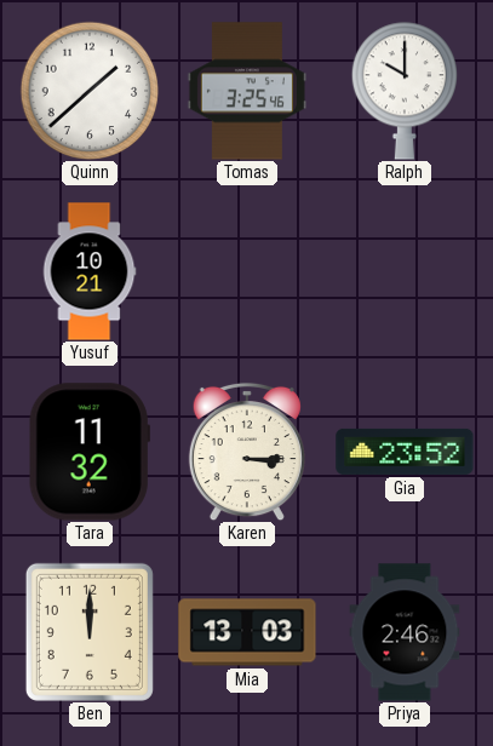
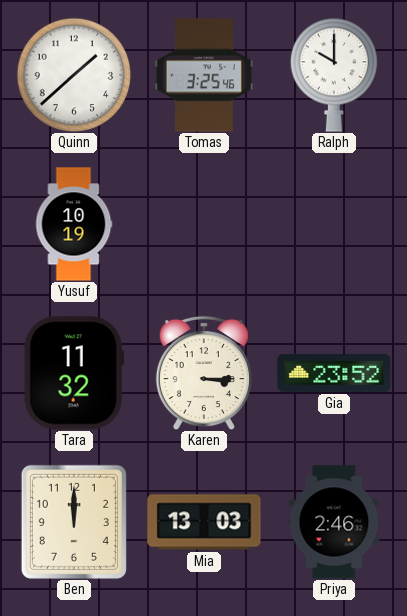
Yusuf: 10:21 -> 10:19 (74, 224)
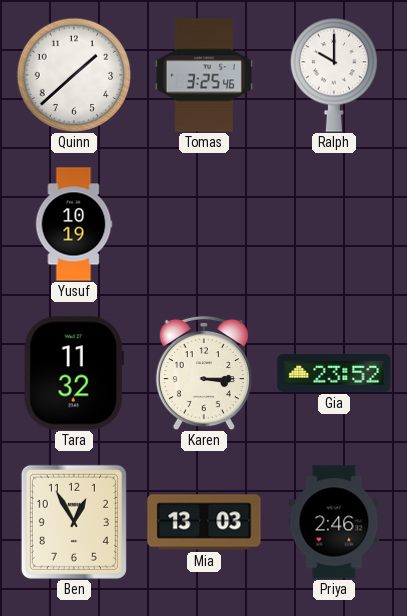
Ben: 12:00 -> 12:55 (74, 522)
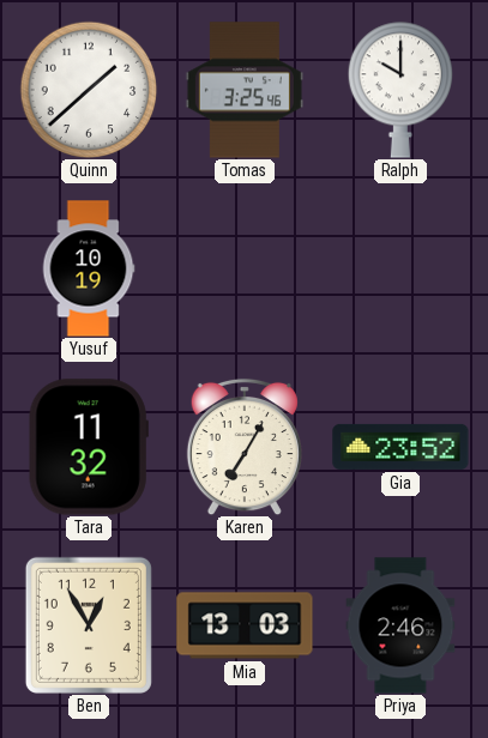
Karen: 3:15 -> 7:05 (245, 447)
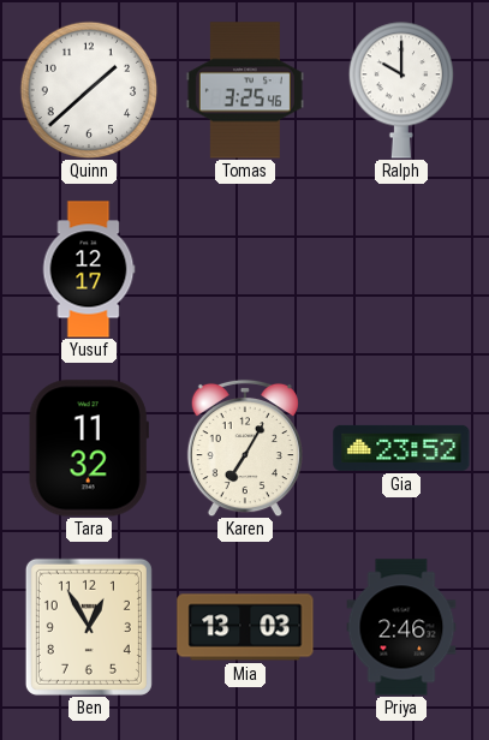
Yusuf: 10:19 -> 12:17 (89, 269)
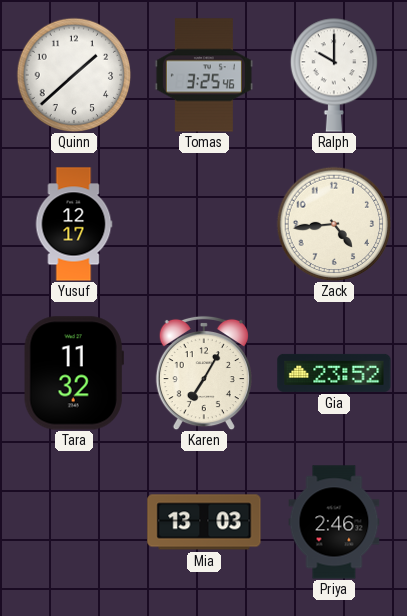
Zack: none -> 4:44 (334, 224)
Ben: 12:55 -> none (89, 627)
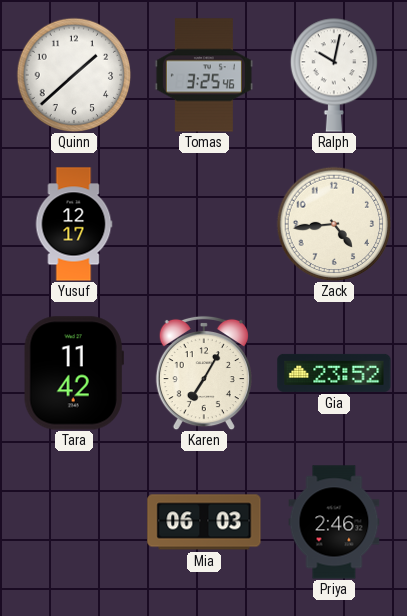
Ralph: 10:00 -> 10:02 (333, 75)
Tara: 11:32 -> 11:42 (74, 373)
Mia: 13:03 -> 06:03 (204, 522)
